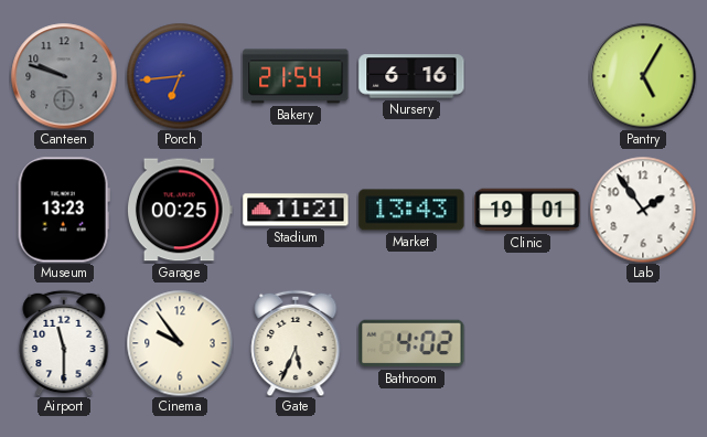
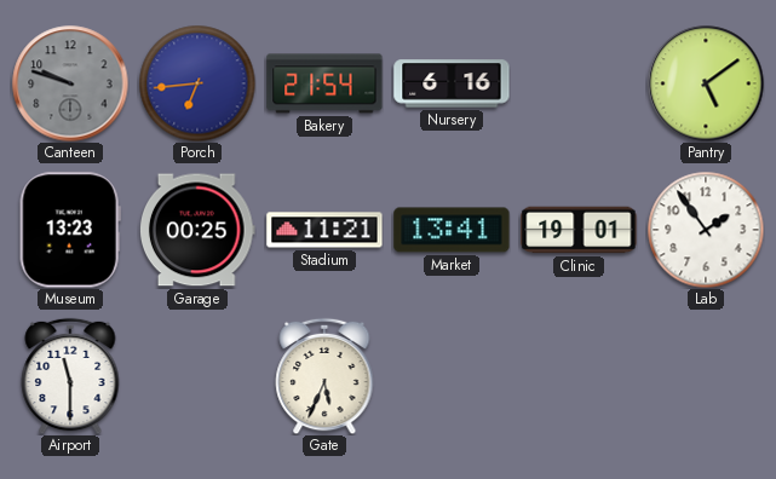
Pantry: 5:05 -> 5:09 (706, 83)
Market: 13:43 -> 13:41 (452, 230)
Cinema: 9:54 -> none (180, 343)
Bathroom: 4:02 -> none (411, 343)
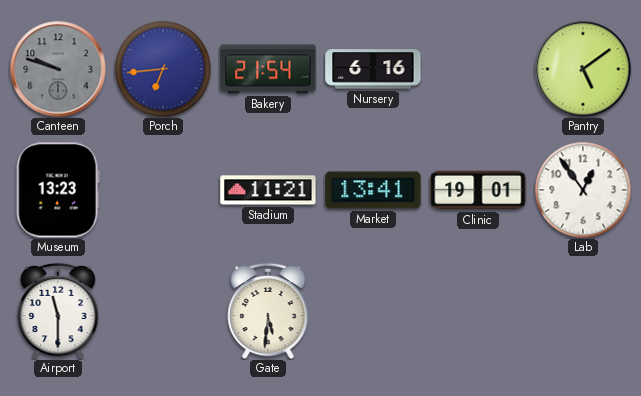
Garage: 00:25 -> none (197, 230)
Lab: 1:54 -> 12:54 (583, 190)
Gate: 5:34 -> 5:31 (268, 311)
